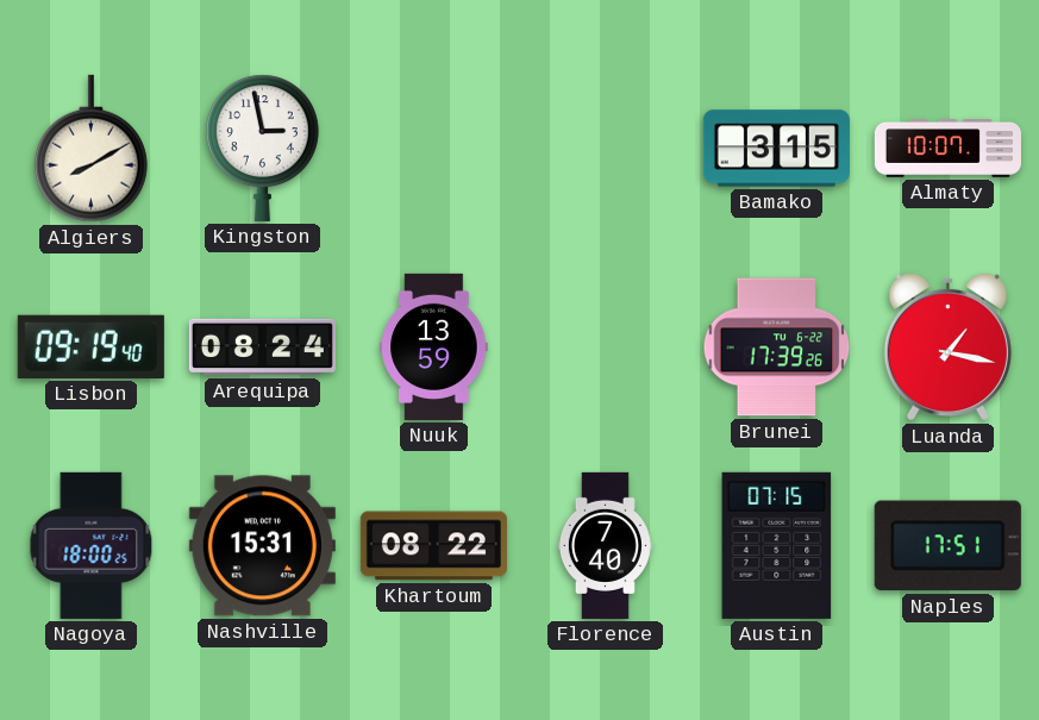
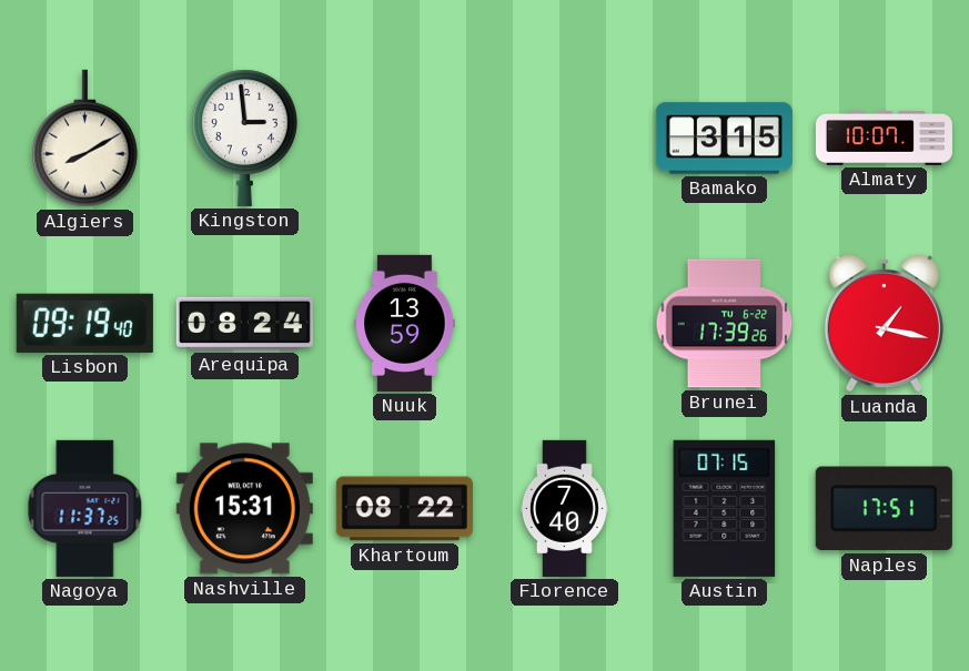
Kingston: 2:58 -> 2:59 (244, 138)
Nagoya: 18:00 -> 11:37 (85, 508)
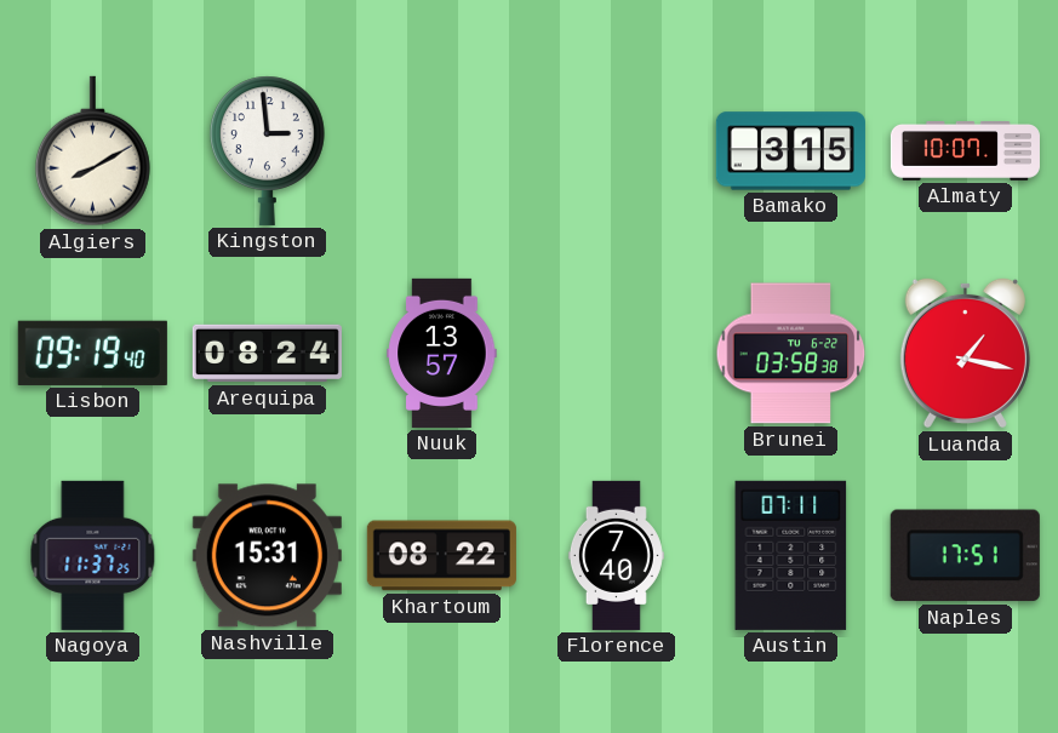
Nuuk: 13:59 -> 13:57 (442, 353)
Brunei: 17:39 -> 03:58 (791, 354)
Austin: 07:15 -> 07:11 (791, 555)
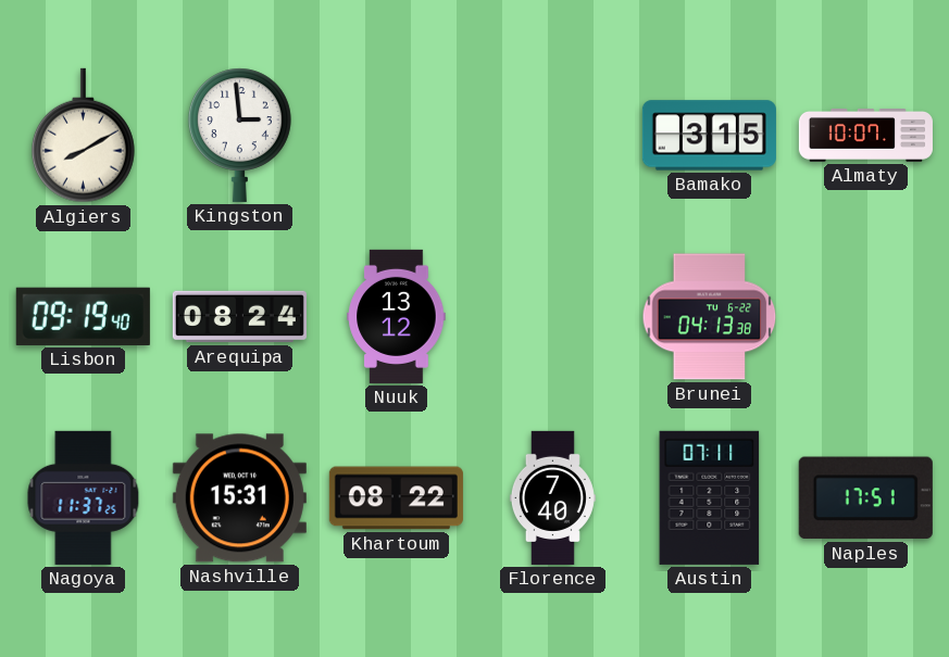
Nuuk: 13:57 -> 13:12 (397, 316)
Brunei: 03:58 -> 04:13 (710, 317)
Luanda: 1:17 -> none (965, 353)
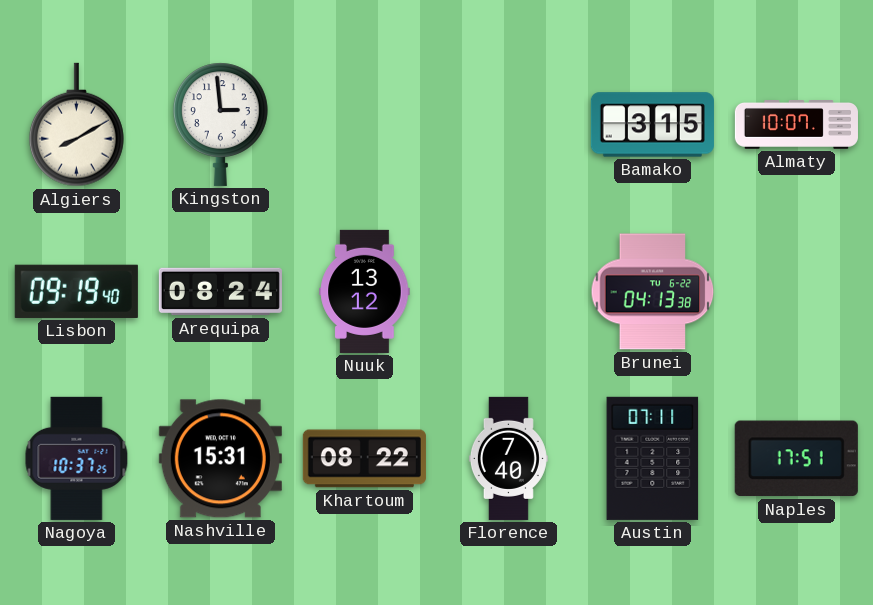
Nagoya: 11:37 -> 10:37 (77, 458)
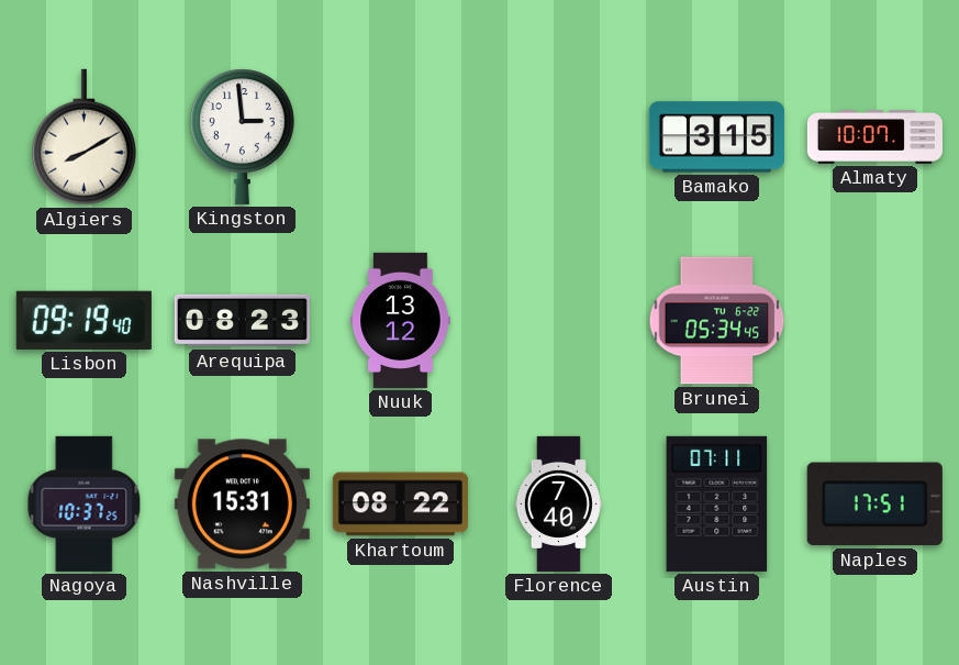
Arequipa: 08:24 -> 08:23 (242, 321)
Brunei: 04:13 -> 05:34 (717, 321)
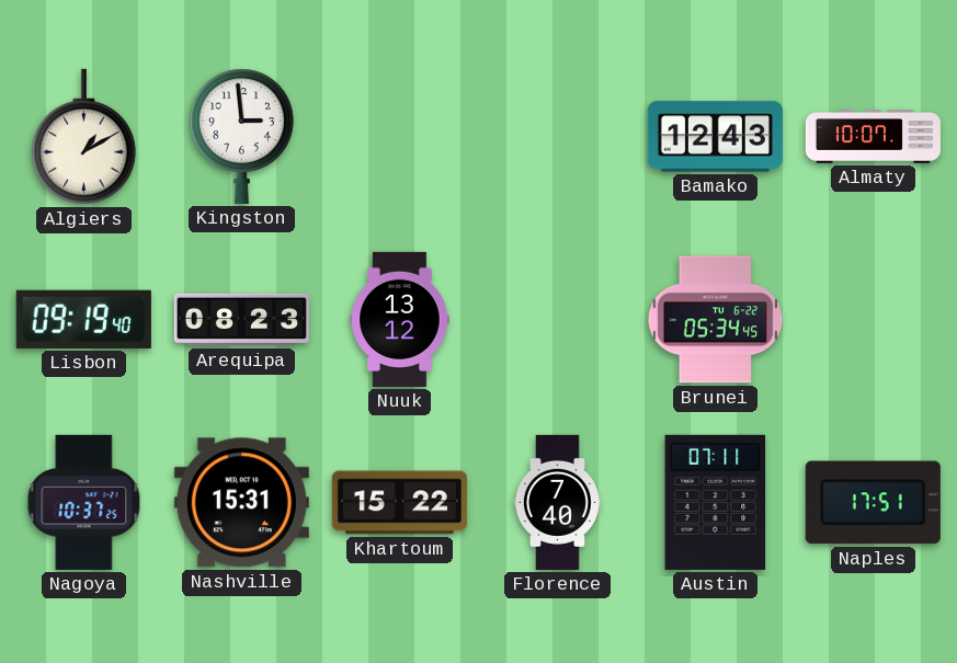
Algiers: 8:10 -> 1:10 (83, 137)
Bamako: 3:15 -> 12:43 (715, 137)
Khartoum: 08:22 -> 15:22 (399, 503)
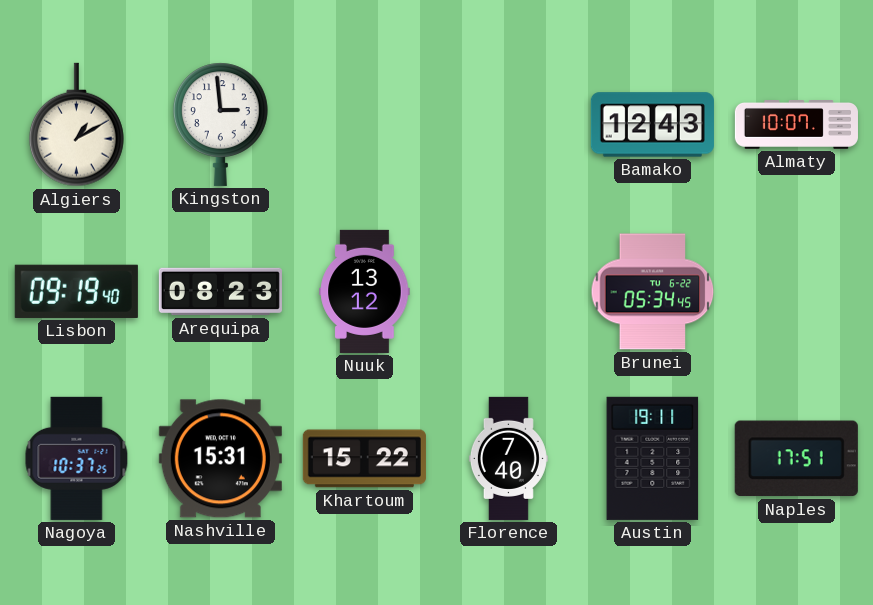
Austin: 07:11 -> 19:11 (653, 458)
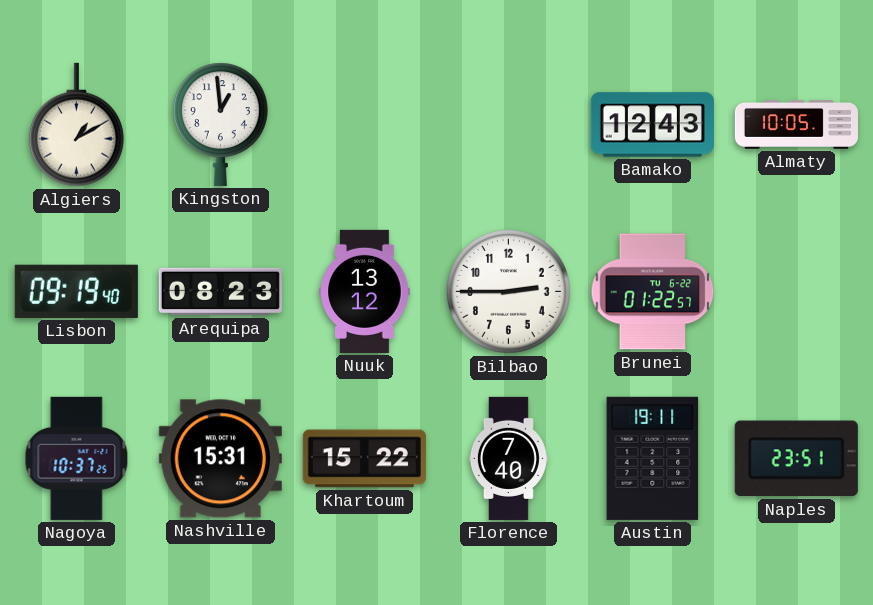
Kingston: 2:59 -> 12:59 (220, 124)
Almaty: 10:07 -> 10:05 (796, 125)
Bilbao: none -> 2:45 (508, 291)
Brunei: 05:34 -> 01:22 (653, 292)
Naples: 17:51 -> 23:51 (796, 459)
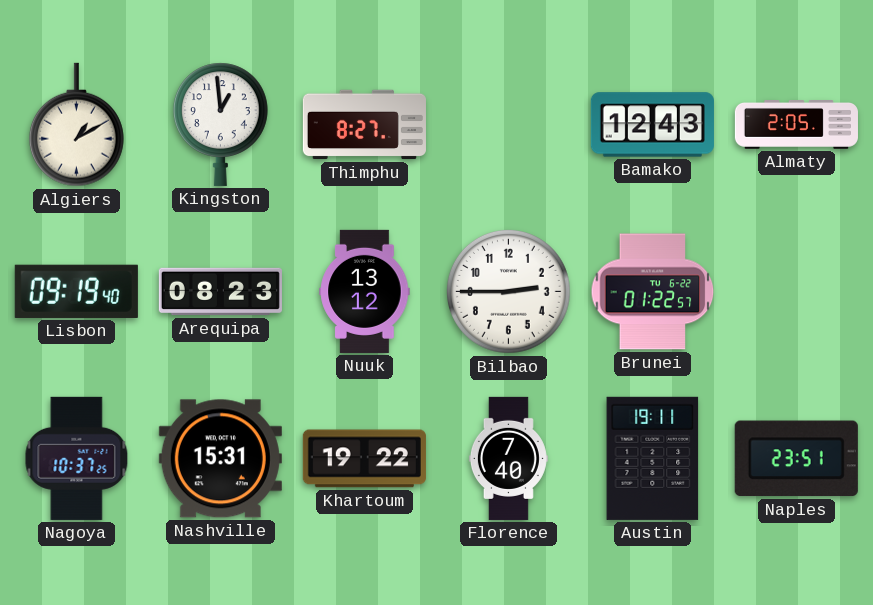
Thimphu: none -> 8:27 (364, 125)
Almaty: 10:05 -> 2:05 (796, 125)
Khartoum: 15:22 -> 19:22 (364, 459)
